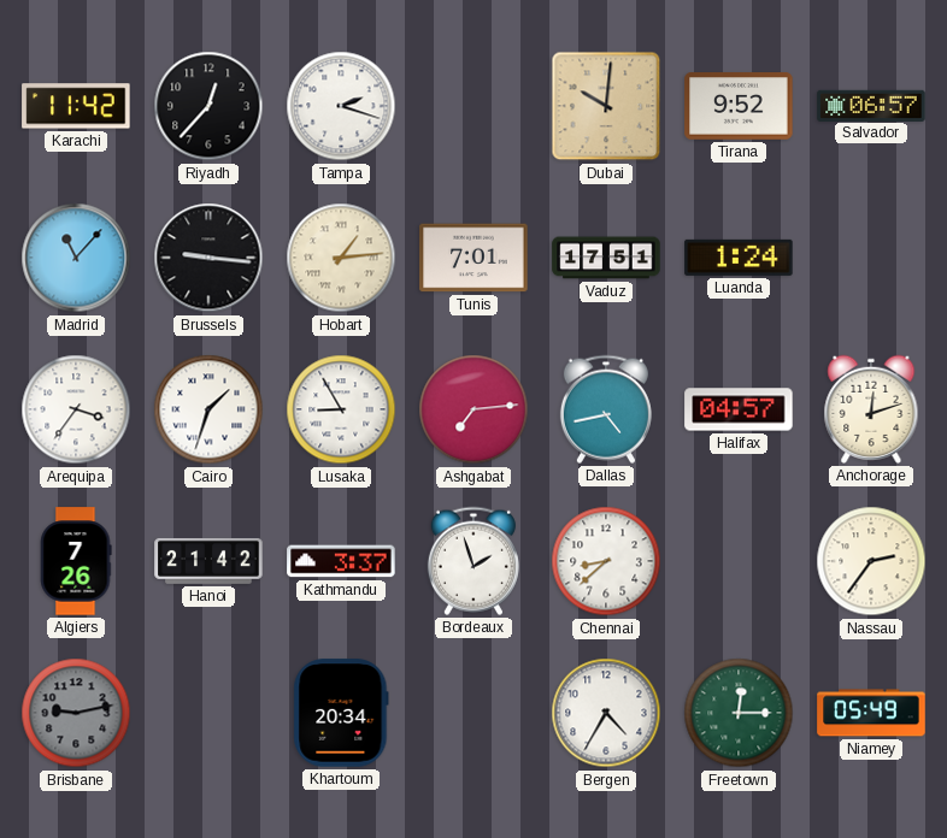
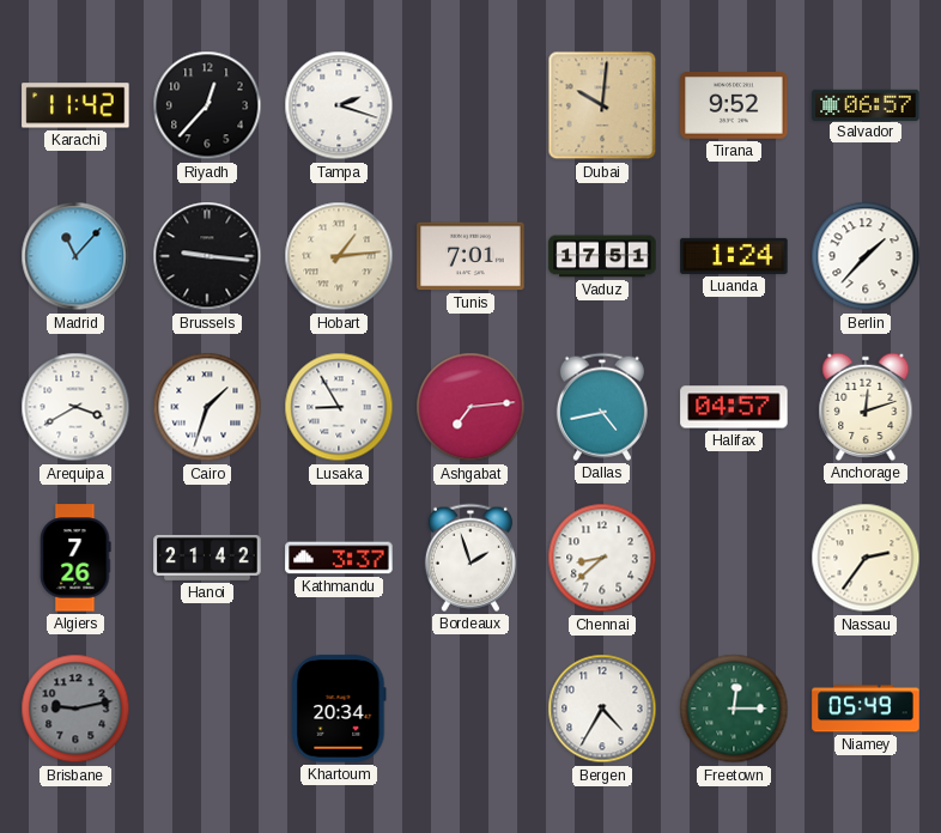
Berlin: none -> 1:37 (866, 256)
Arequipa: 3:36 -> 3:40 (75, 407)
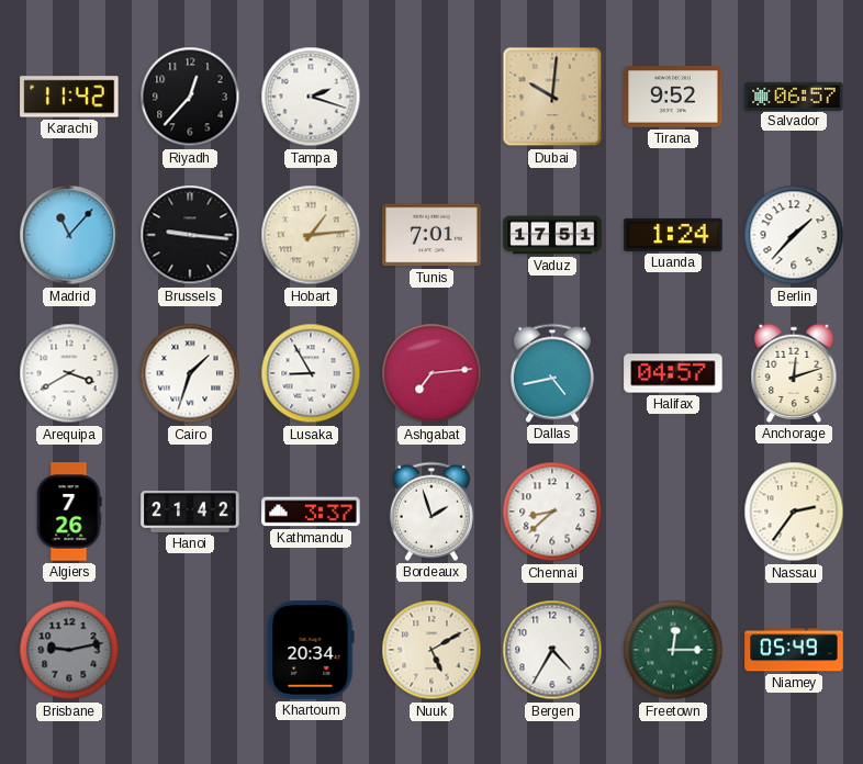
Nuuk: none -> 5:10 (431, 650)
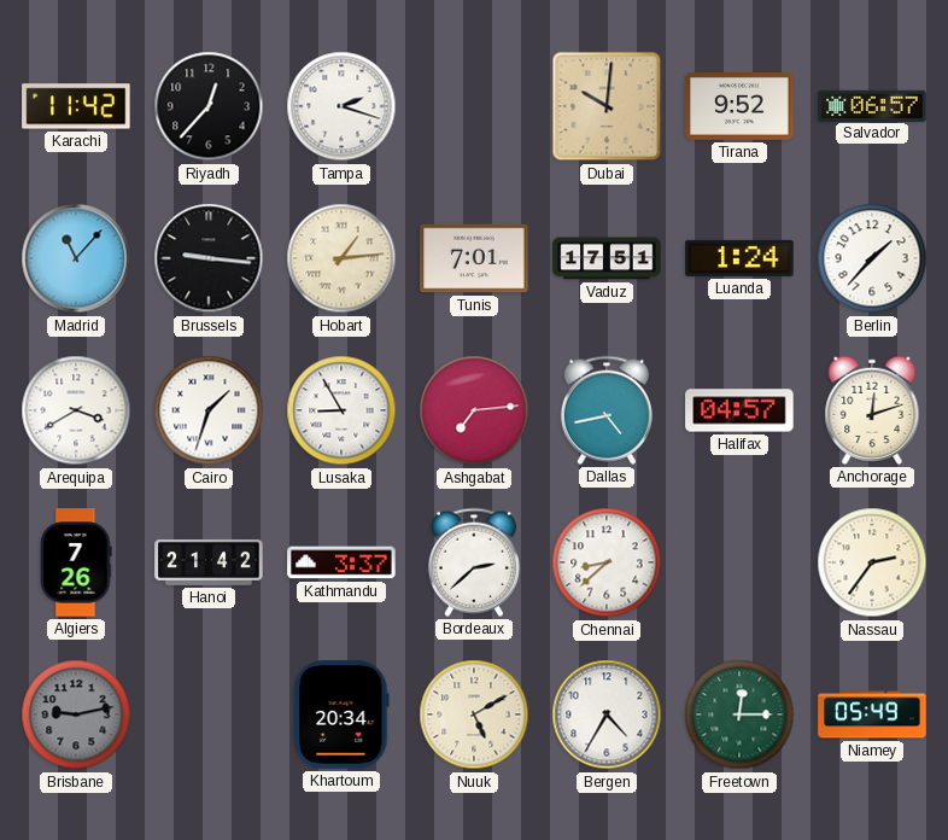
Bordeaux: 1:57 -> 2:38 (474, 562)
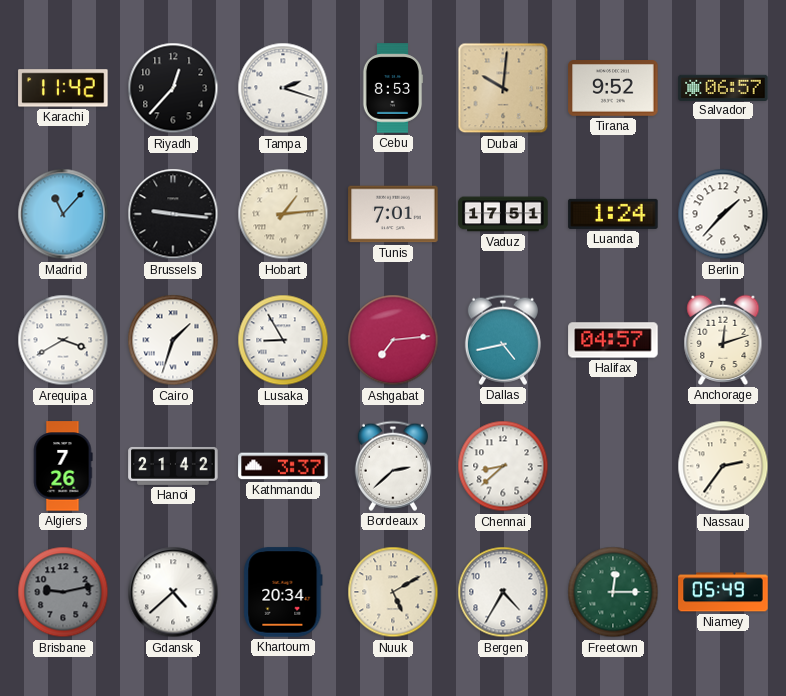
Cebu: none -> 8:53 (393, 88)
Gdansk: none -> 4:38 (173, 592)
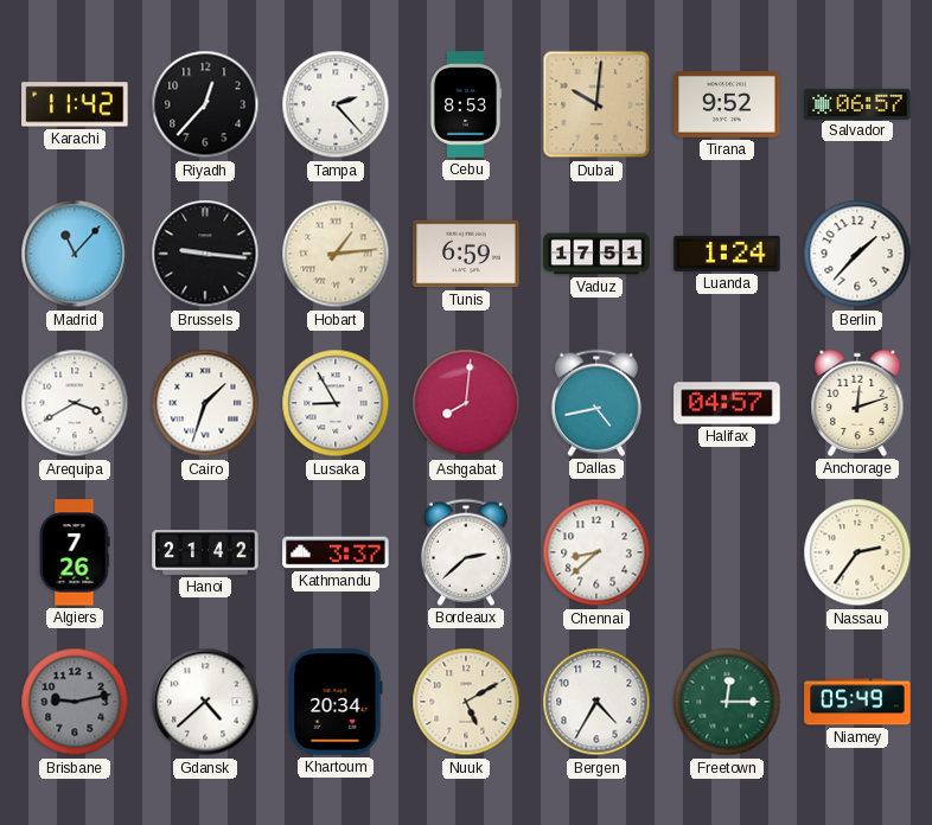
Tampa: 2:18 -> 2:23 (336, 104)
Tunis: 7:01 -> 6:59 (466, 254)
Ashgabat: 7:14 -> 8:01 (466, 403)
